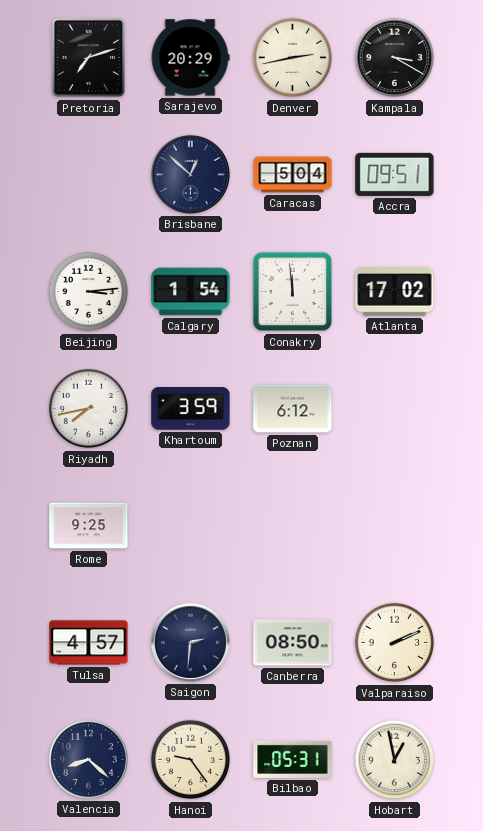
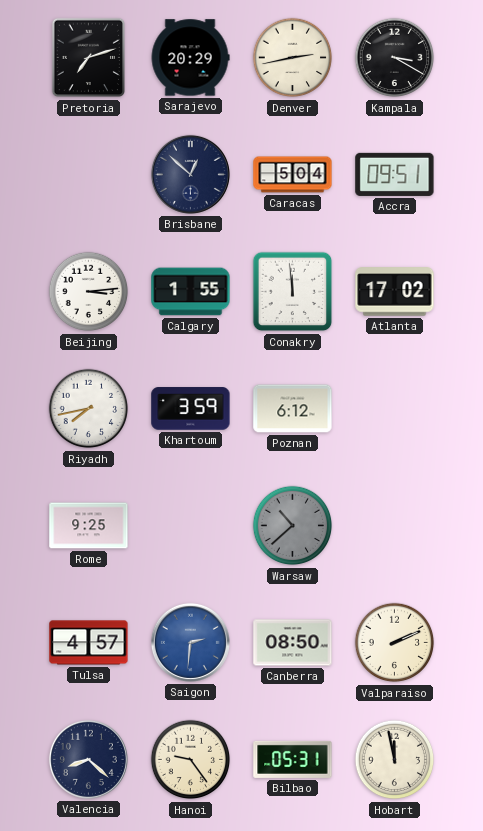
Calgary: 1:54 -> 1:55 (191, 292)
Warsaw: none -> 10:38 (293, 526)
Saigon dial: navy -> blue (190, 642)
Hobart: 12:58 -> 11:58 (395, 760)
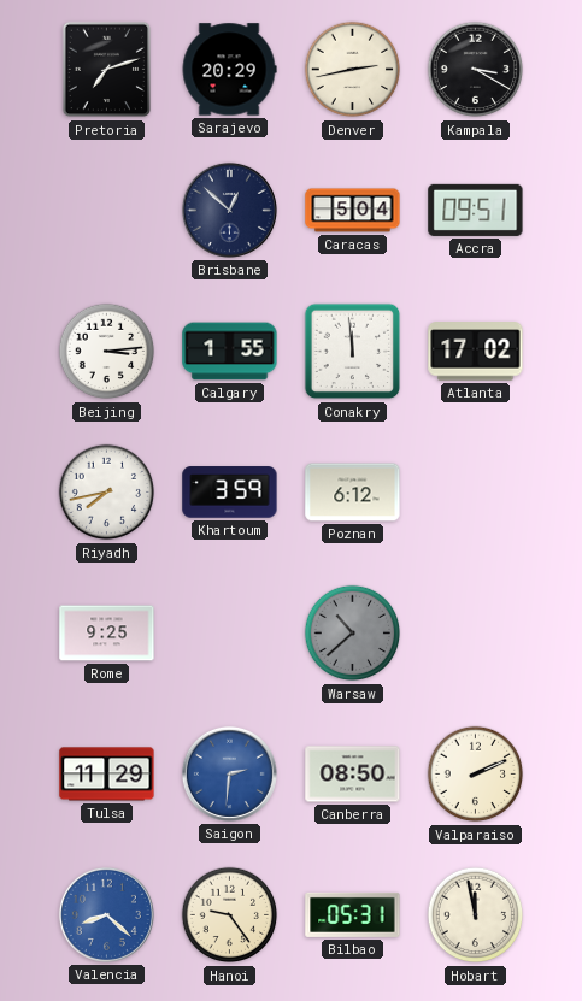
Tulsa: 4:57 -> 11:29 (107, 775)
Valencia dial: navy -> blue (106, 914)
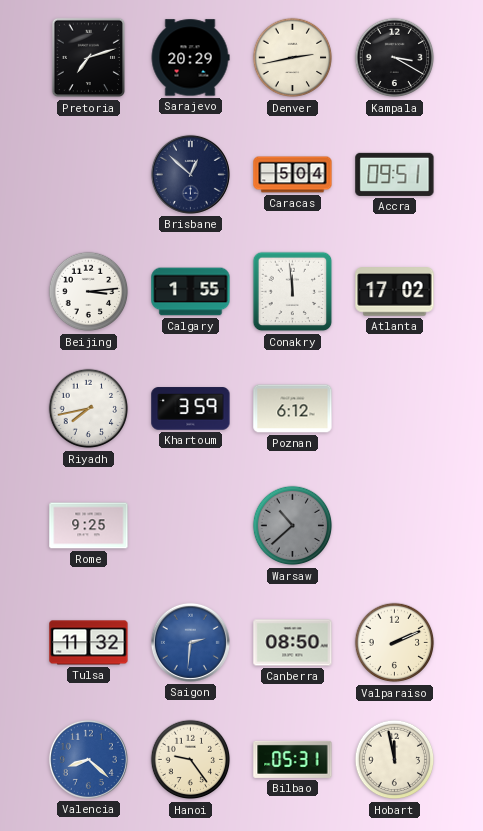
Tulsa: 11:29 -> 11:32 (89, 643)
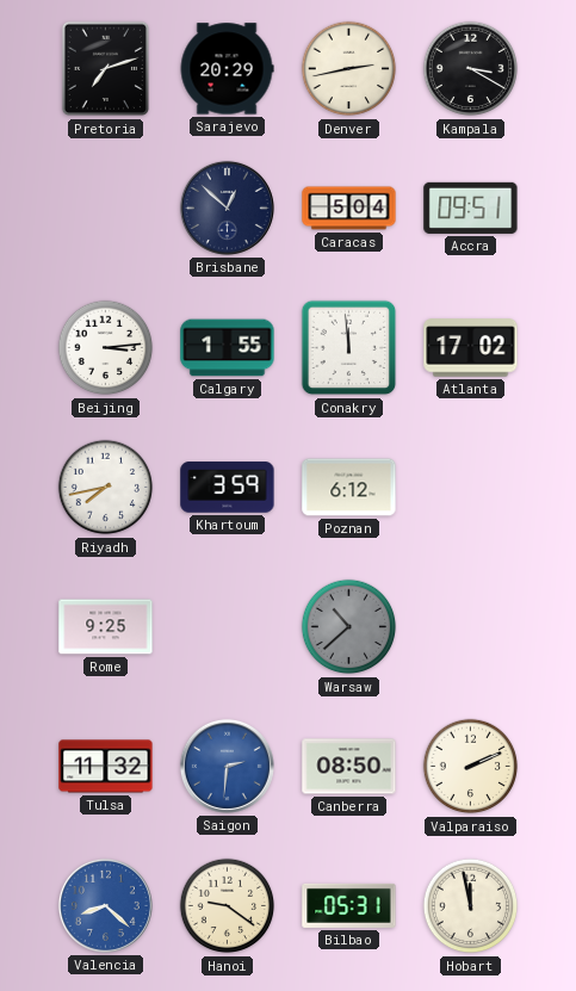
Hanoi: 9:24 -> 9:21 (228, 906)
